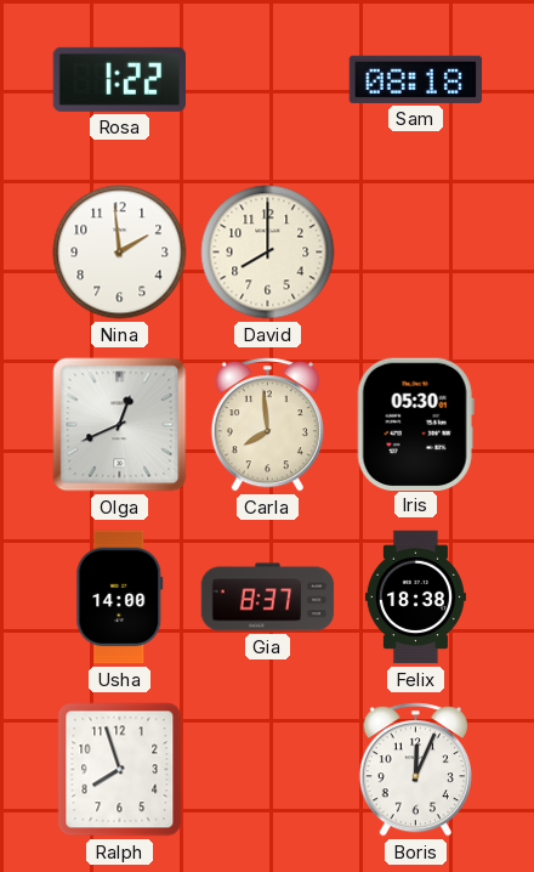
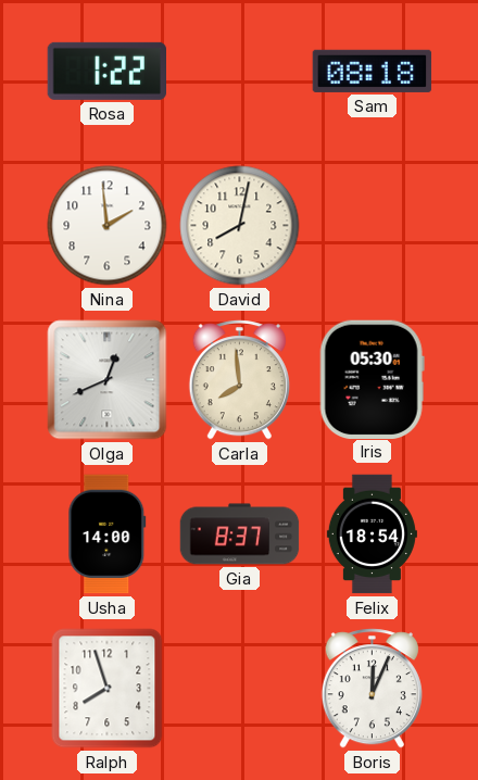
David: 8:00 -> 8:02 (240, 226)
Felix: 18:38 -> 18:54 (372, 534)
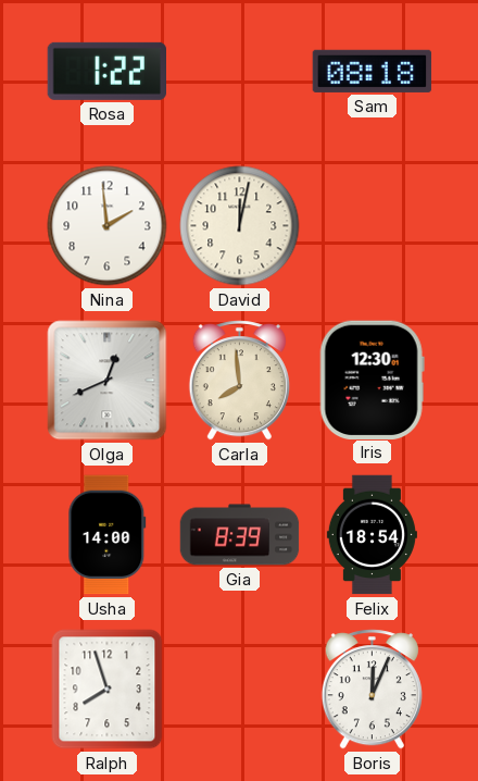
David: 8:02 -> 12:02 (240, 226)
Iris: 05:30 -> 12:30 (372, 380)
Gia: 8:37 -> 8:39 (240, 535)
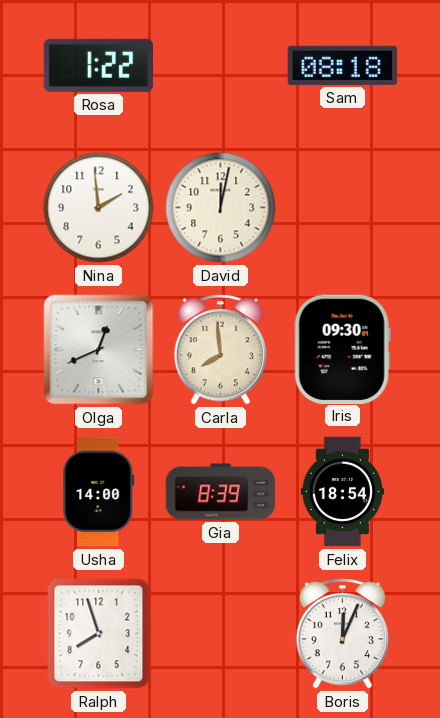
Iris: 12:30 -> 09:30 (342, 349)
